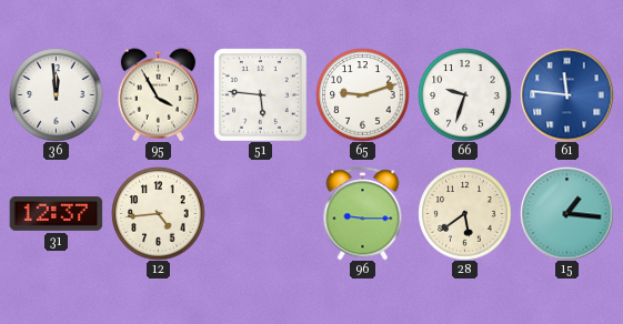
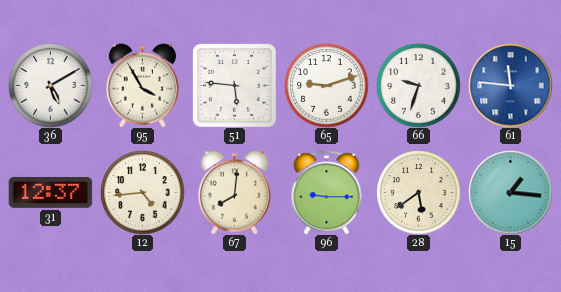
36: 11:59 -> 5:10 (50, 85)
67: none -> 8:01 (234, 192)
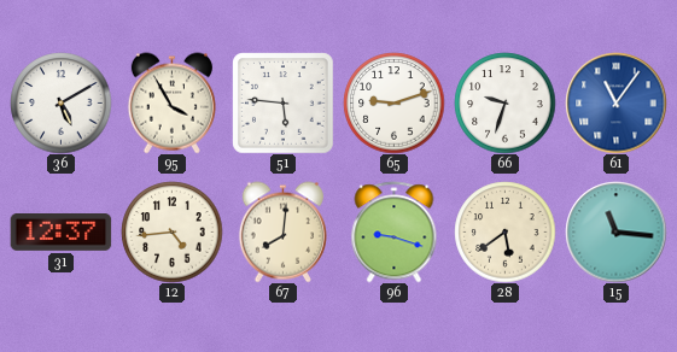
61: 11:46 -> 11:06 (615, 102)
96: 9:15 -> 9:18 (395, 231)
15: 1:16 -> 11:16 (615, 231)
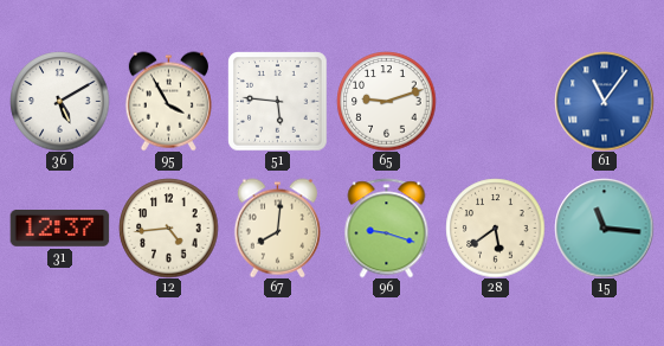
66: 9:33 -> none (504, 102)
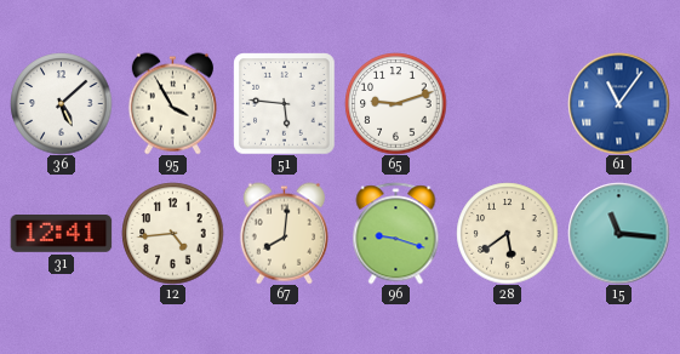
36: 5:10 -> 5:08 (61, 103)
31: 12:37 -> 12:41 (61, 234)
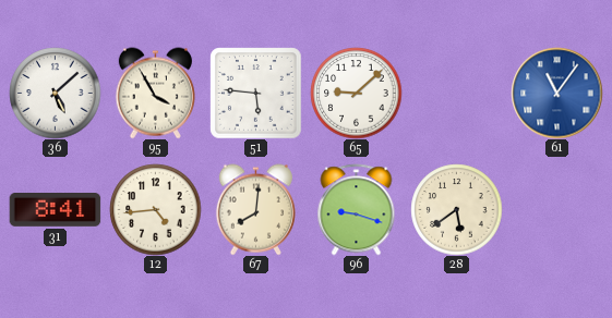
65: 9:12 -> 9:08 (356, 93)
31: 12:41 -> 8:41 (55, 210)
15: 11:16 -> none (618, 233)
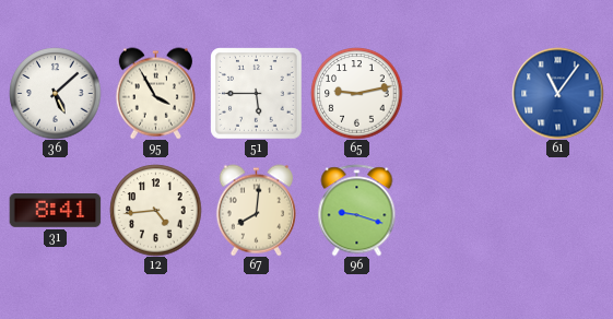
51: 5:46 -> 5:45 (256, 93)
65: 9:08 -> 9:13 (356, 93)
28: 5:39 -> none (456, 209)
